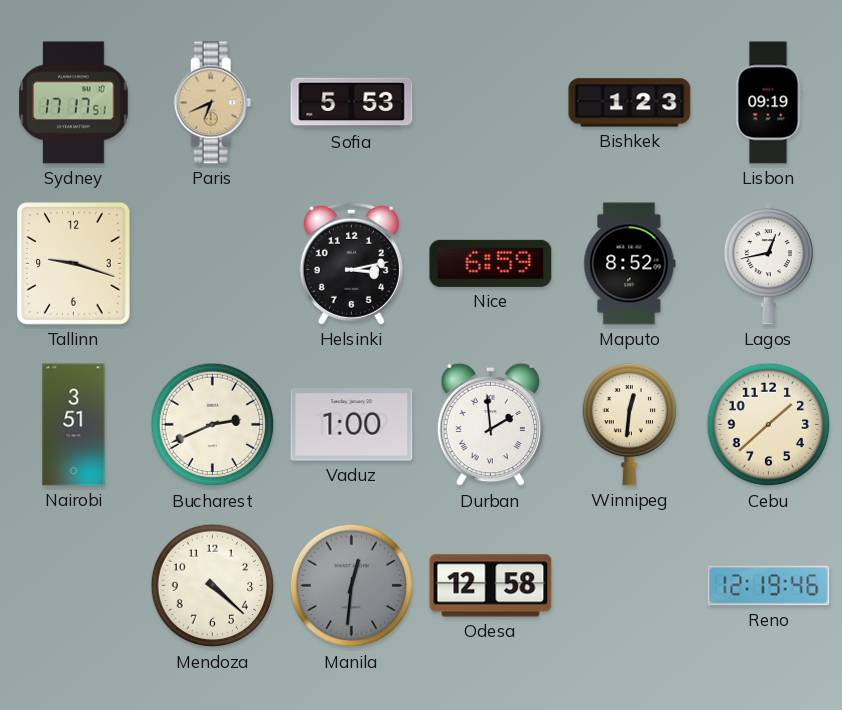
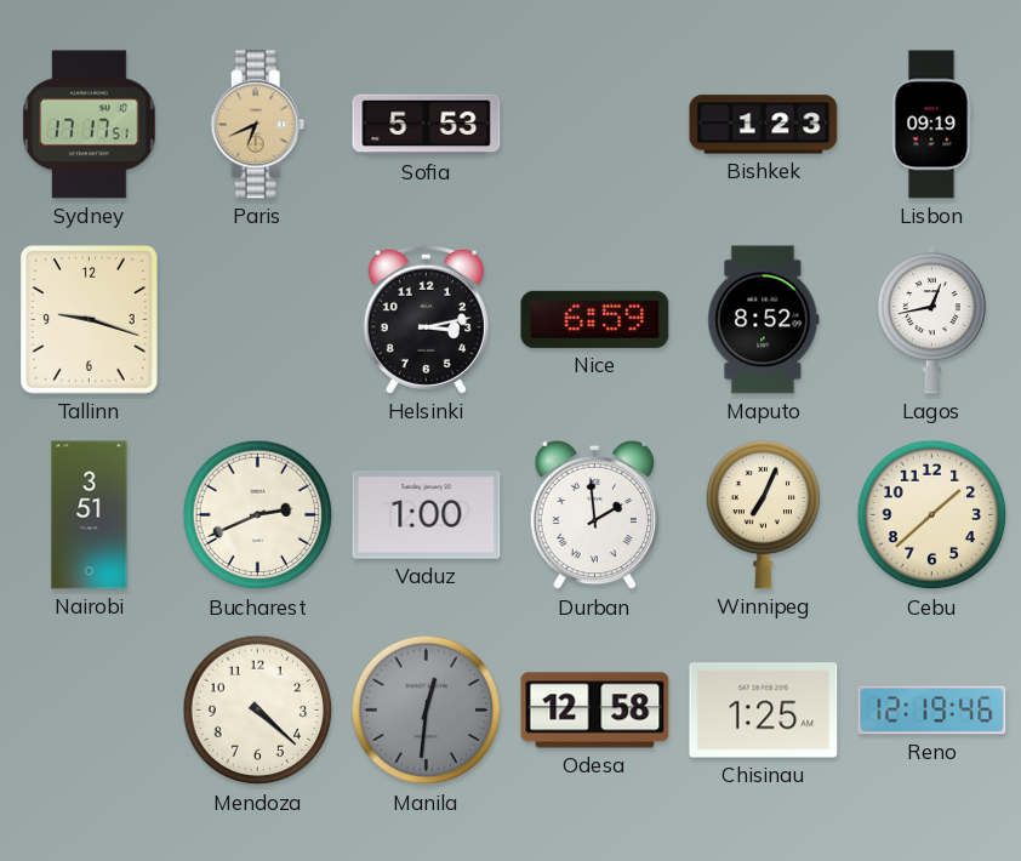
Winnipeg: 12:31 -> 7:04 (763, 514)
Chisinau: none -> 1:25 (764, 711)
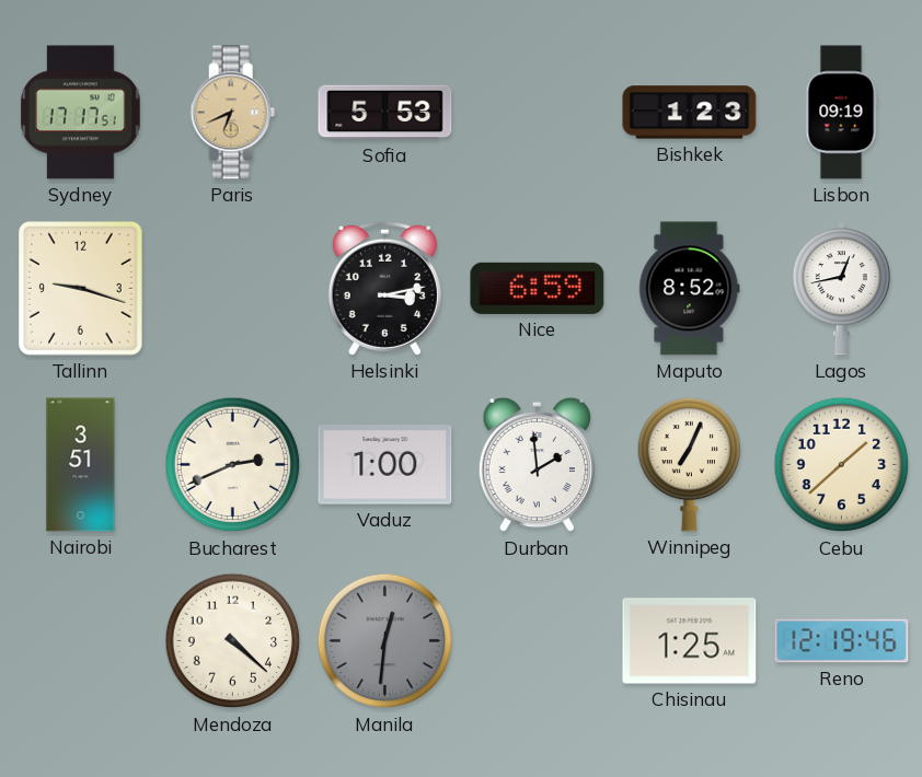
Odesa: 12:58 -> none (595, 711)
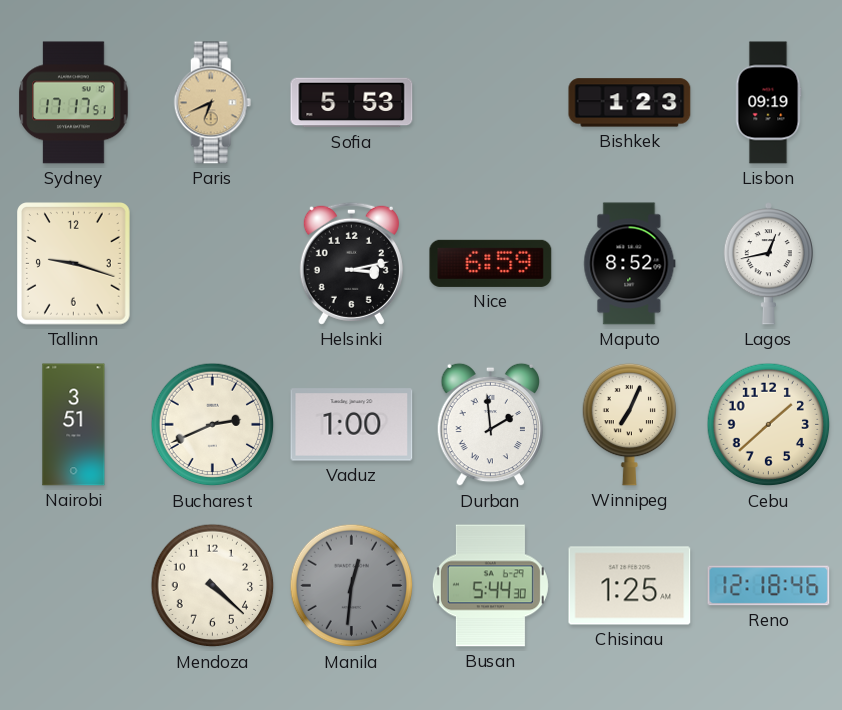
Busan: none -> 5:44 (490, 586)
Reno: 12:19 -> 12:18 (769, 586)
